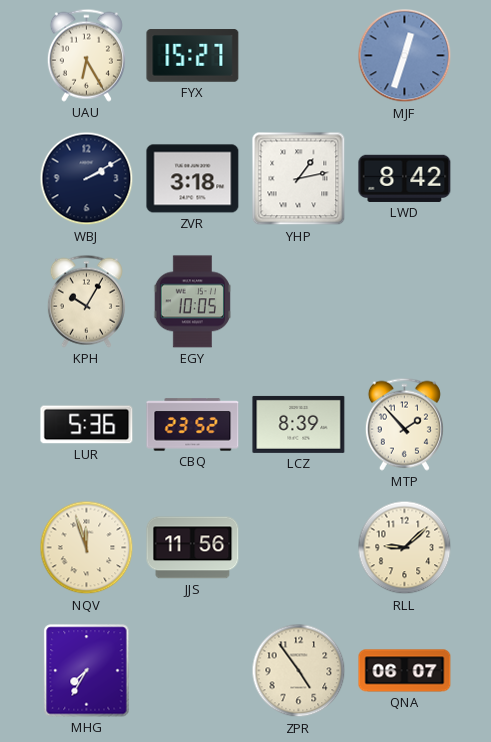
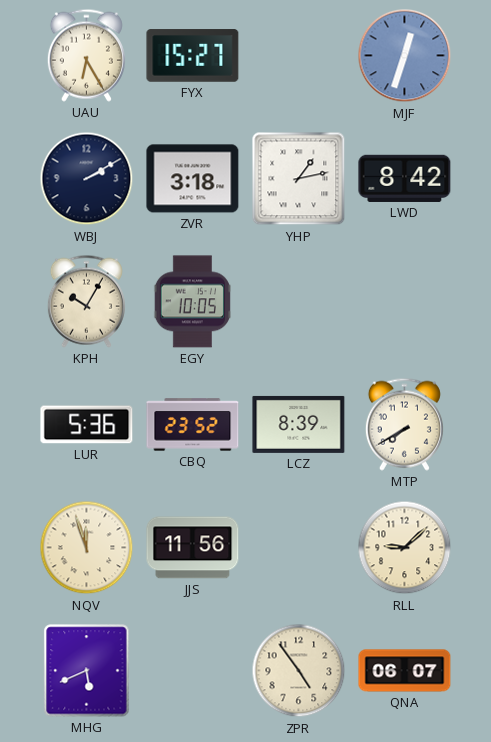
MTP: 1:53 -> 7:40 (404, 424)
MHG: 7:35 -> 5:41 (87, 671)
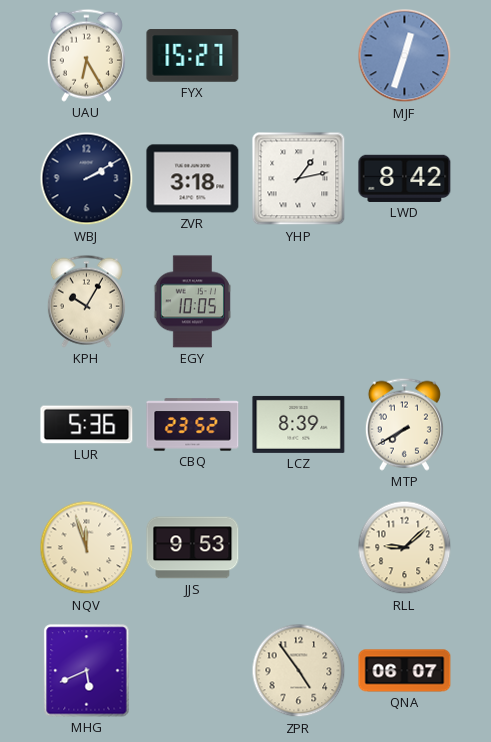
JJS: 11:56 -> 9:53 (193, 548)
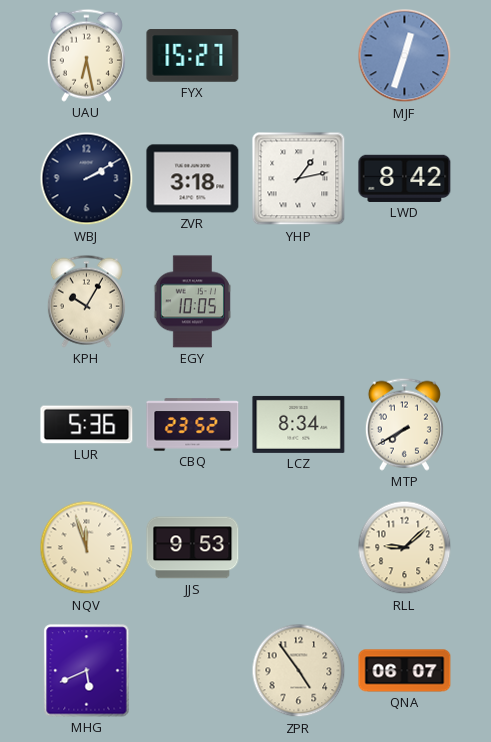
UAU: 6:25 -> 6:28 (86, 55)
LCZ: 8:39 -> 8:34 (299, 424)
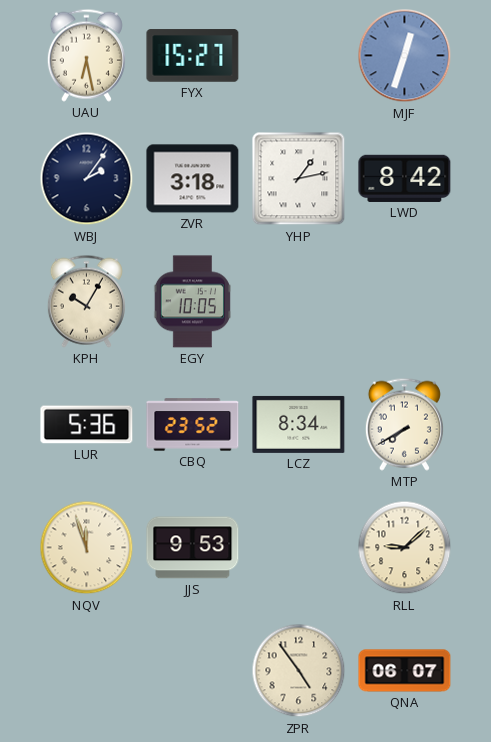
WBJ: 2:10 -> 2:06 (87, 179)
MHG: 5:41 -> none (87, 671)
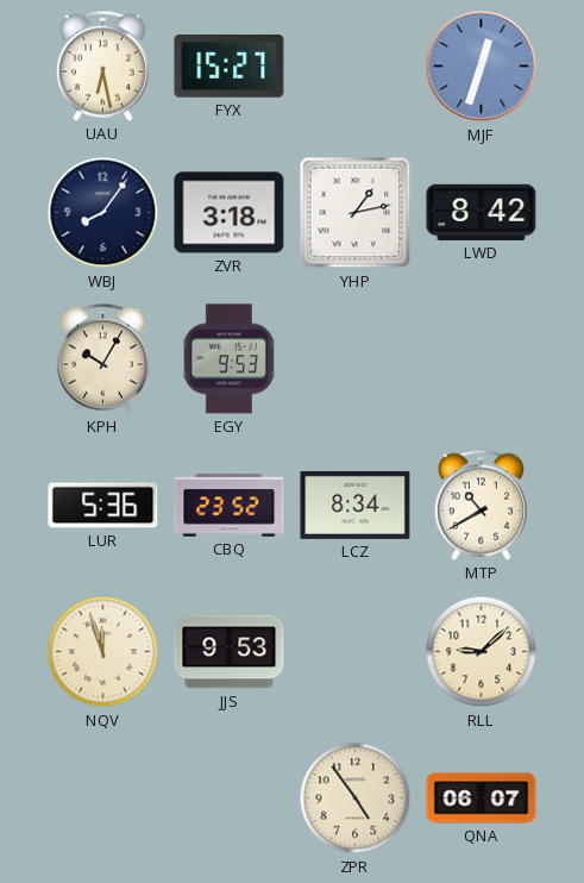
WBJ: 2:06 -> 8:06 (103, 213)
EGY: 10:05 -> 9:53 (228, 359)
MTP: 7:40 -> 10:40 (481, 505)
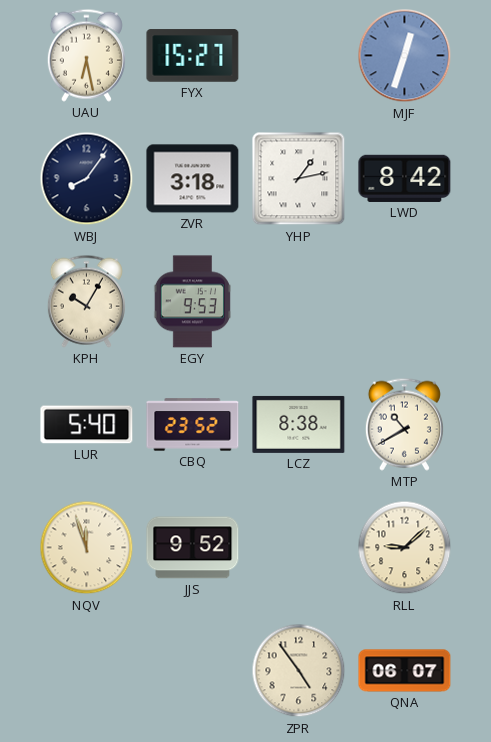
LUR: 5:36 -> 5:40 (87, 425)
LCZ: 8:34 -> 8:38 (299, 424)
JJS: 9:53 -> 9:52 (193, 548)
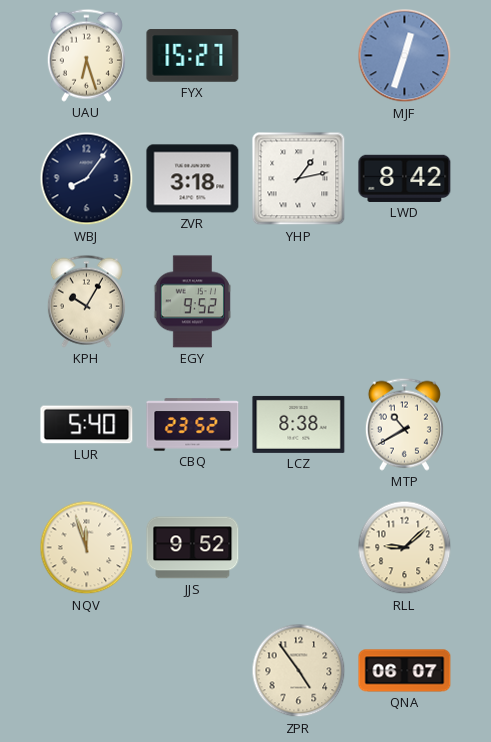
UAU: 6:28 -> 6:27 (86, 55)
EGY: 9:53 -> 9:52 (192, 302)
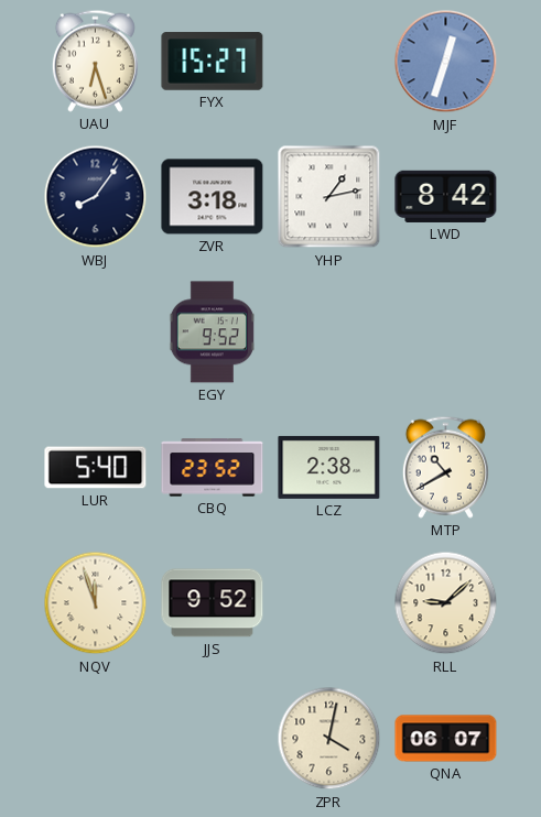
KPH: 10:05 -> none (86, 301)
LCZ: 8:38 -> 2:38 (329, 467)
ZPR: 4:54 -> 4:02 (329, 739)
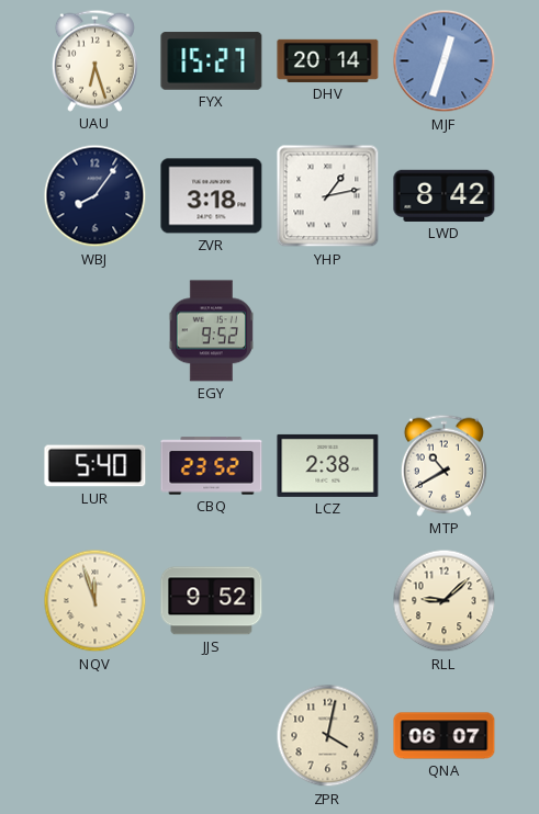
DHV: none -> 20:14 (328, 60)
